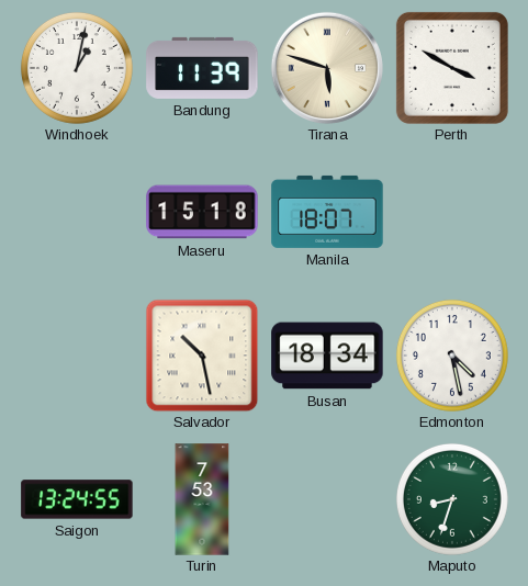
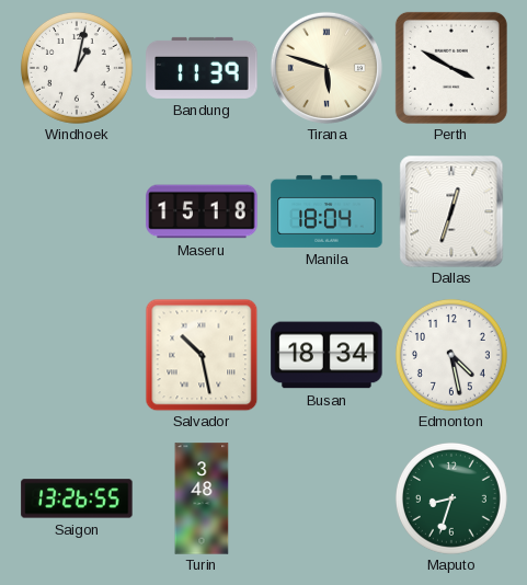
Manila: 18:07 -> 18:04 (326, 211)
Dallas: none -> 12:33 (451, 211)
Saigon: 13:24 -> 13:26 (77, 498)
Turin: 7:53 -> 3:48 (202, 498)
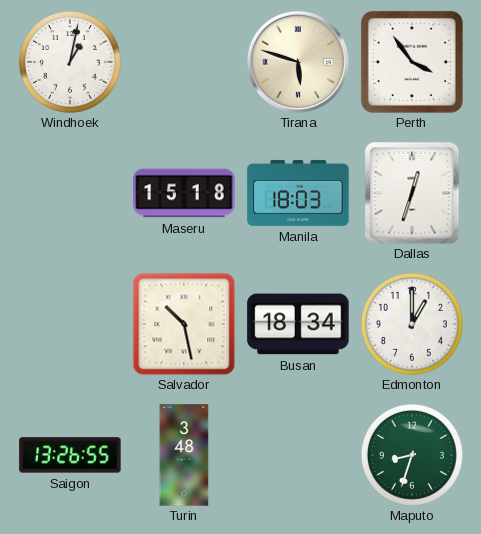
Bandung: 11:39 -> none (202, 68)
Perth: 3:50 -> 3:54 (412, 62)
Manila: 18:04 -> 18:03 (298, 193)
Edmonton: 4:28 -> 1:00 (412, 324)
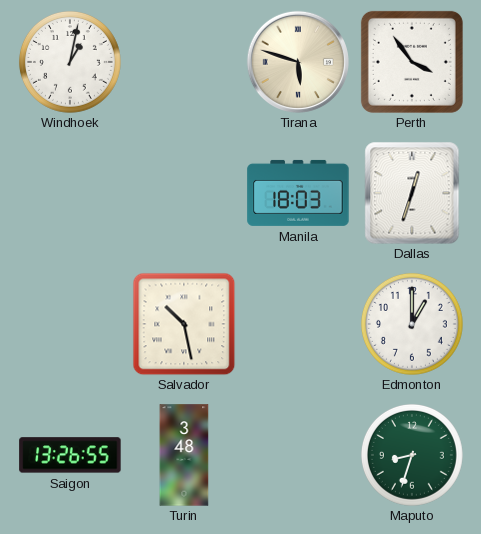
Maseru: 15:18 -> none (184, 193)
Busan: 18:34 -> none (298, 324)
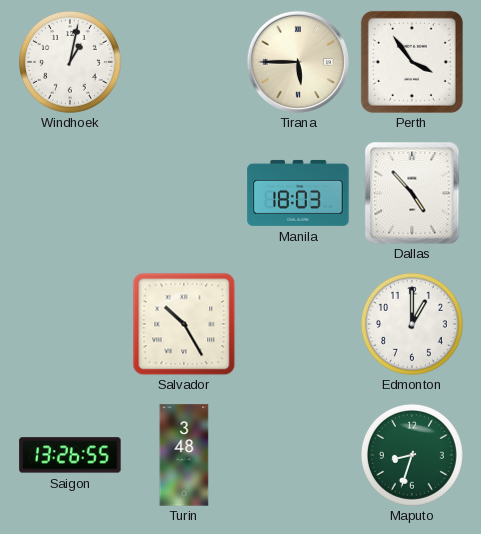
Tirana: 5:48 -> 5:45 (298, 62)
Dallas: 12:33 -> 4:53 (412, 193)
Salvador: 10:28 -> 10:25 (184, 324)
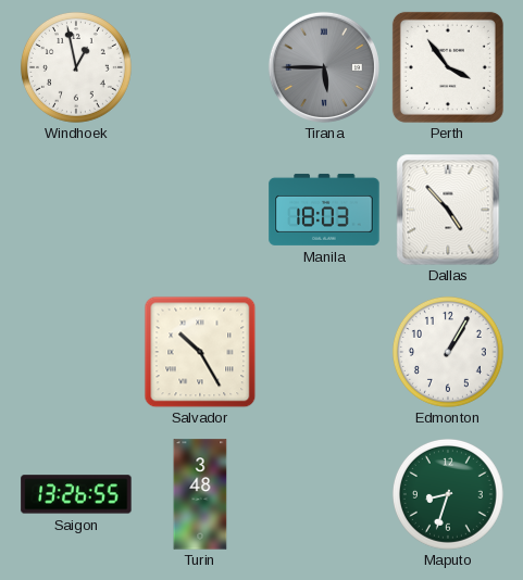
Windhoek: 1:02 -> 12:58 (76, 67)
Tirana dial: cream -> grey (324, 67)
Edmonton: 1:00 -> 1:05 (448, 352)
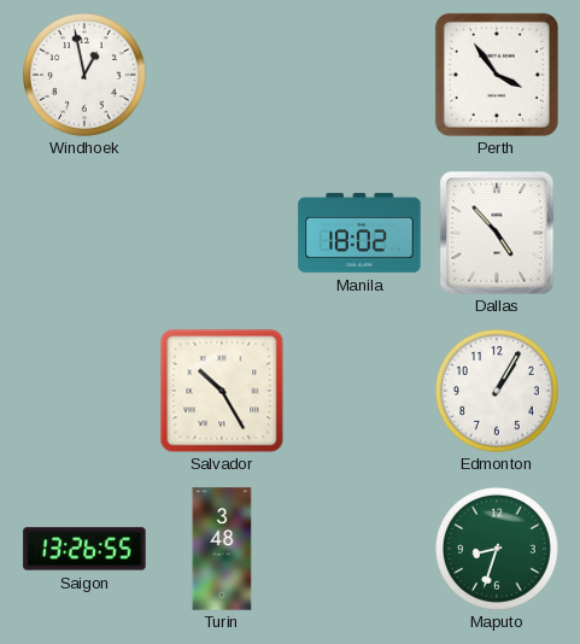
Tirana: 5:45 -> none (324, 67)
Manila: 18:03 -> 18:02 (359, 233)
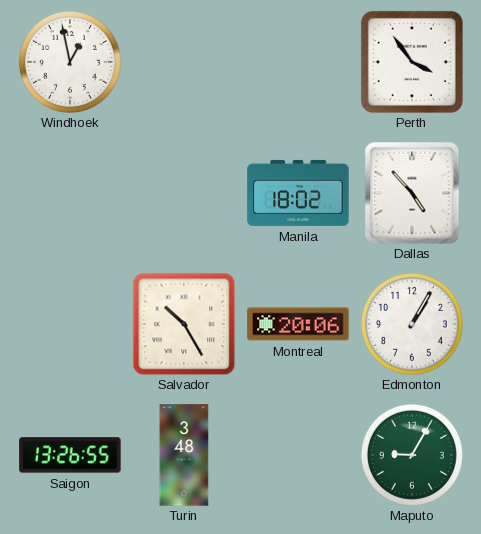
Montreal: none -> 20:06 (298, 324)
Maputo: 8:33 -> 9:05 (412, 455)
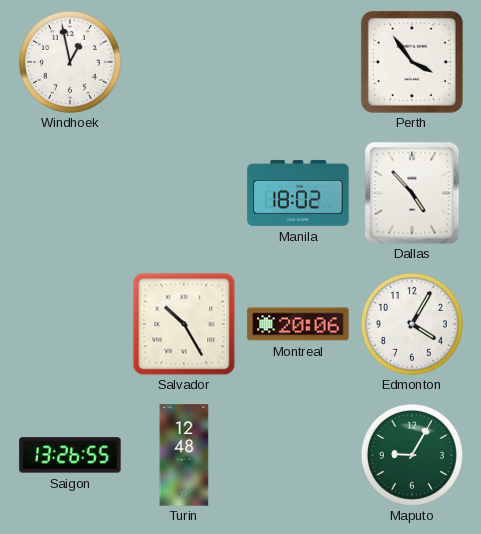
Edmonton: 1:05 -> 4:05 (412, 324)
Turin: 3:48 -> 12:48 (184, 455)
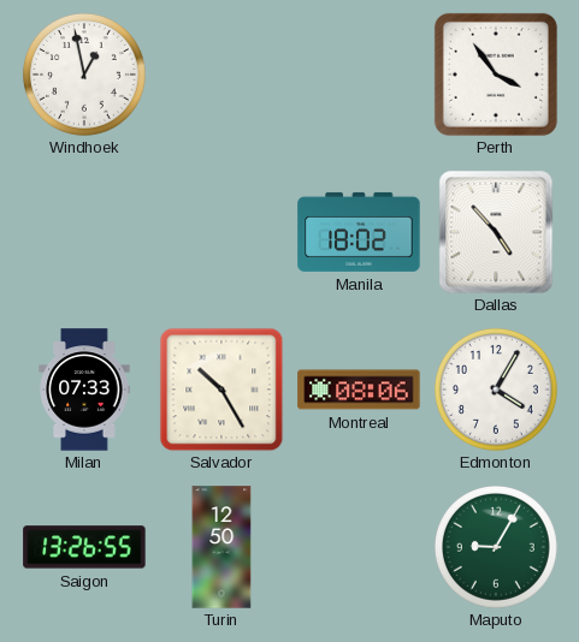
Milan: none -> 07:33 (84, 390)
Montreal: 20:06 -> 08:06 (359, 390)
Turin: 12:48 -> 12:50 (221, 547)
